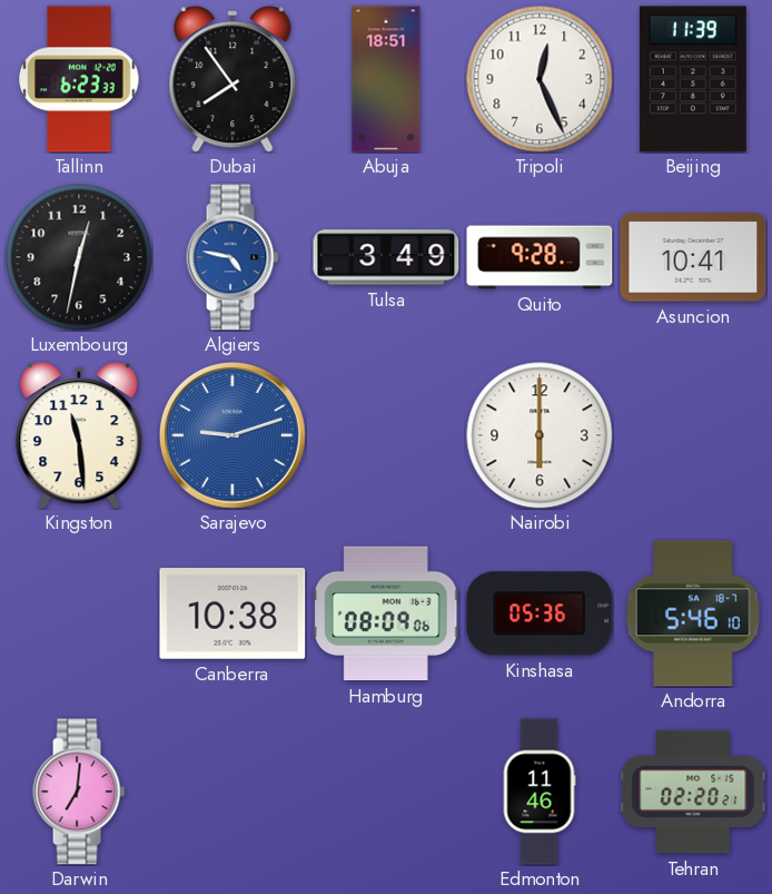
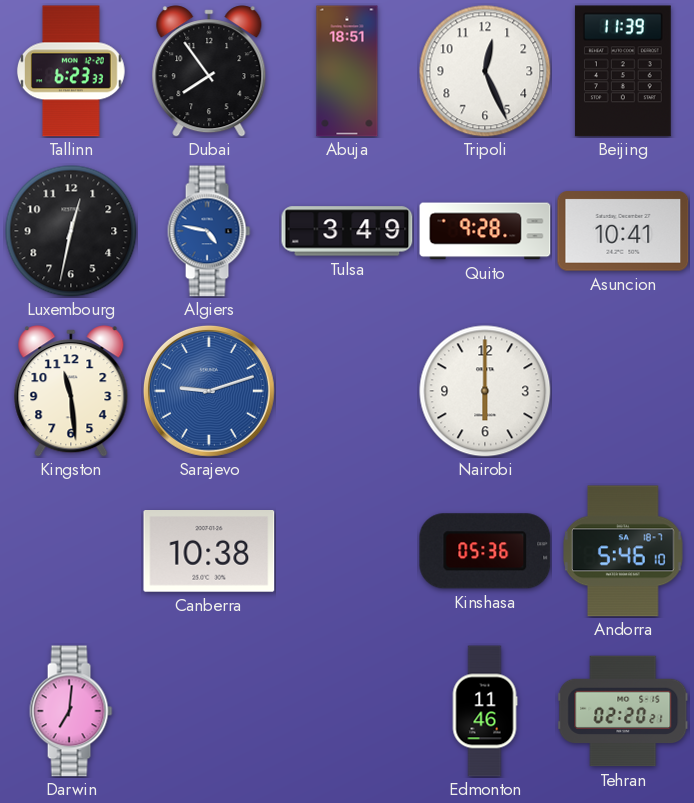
Hamburg: 08:09 -> none (386, 613)
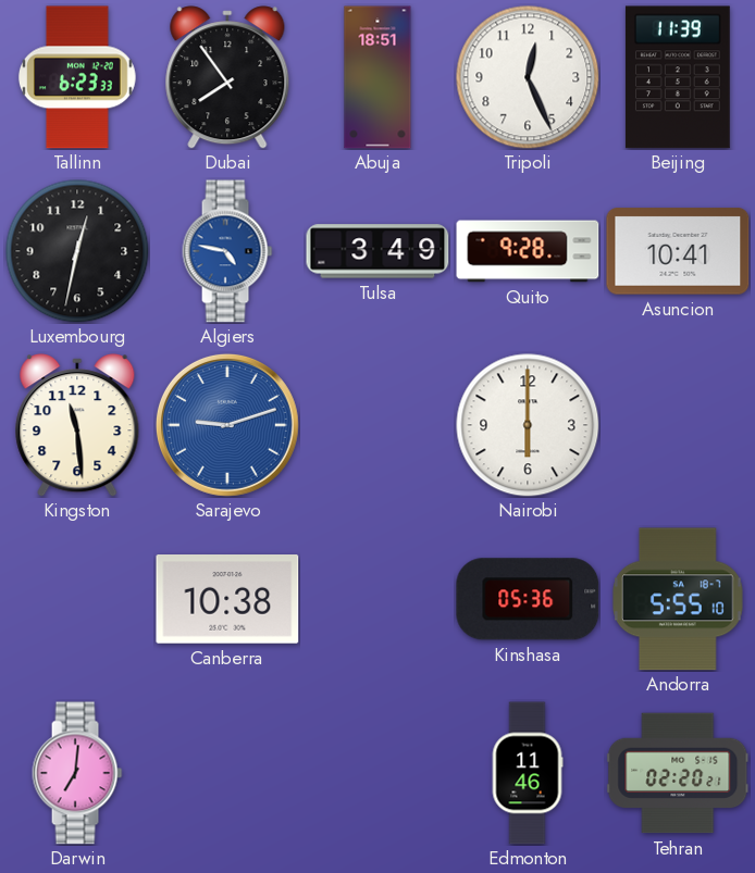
Andorra: 5:46 -> 5:55 (679, 599)
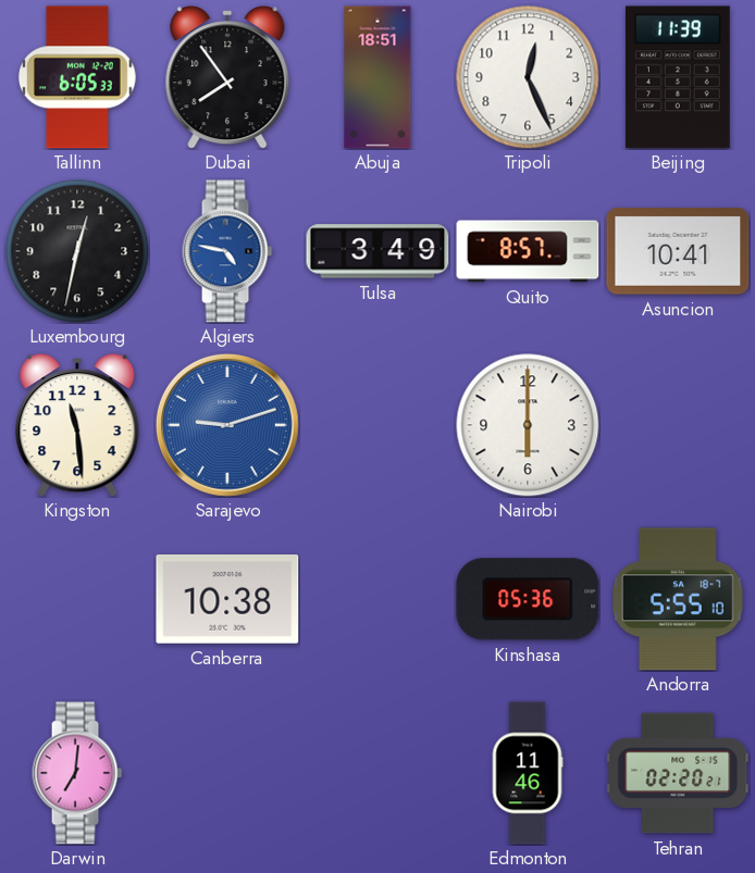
Tallinn: 6:23 -> 6:05 (77, 77)
Quito: 9:28 -> 8:57 (528, 251)
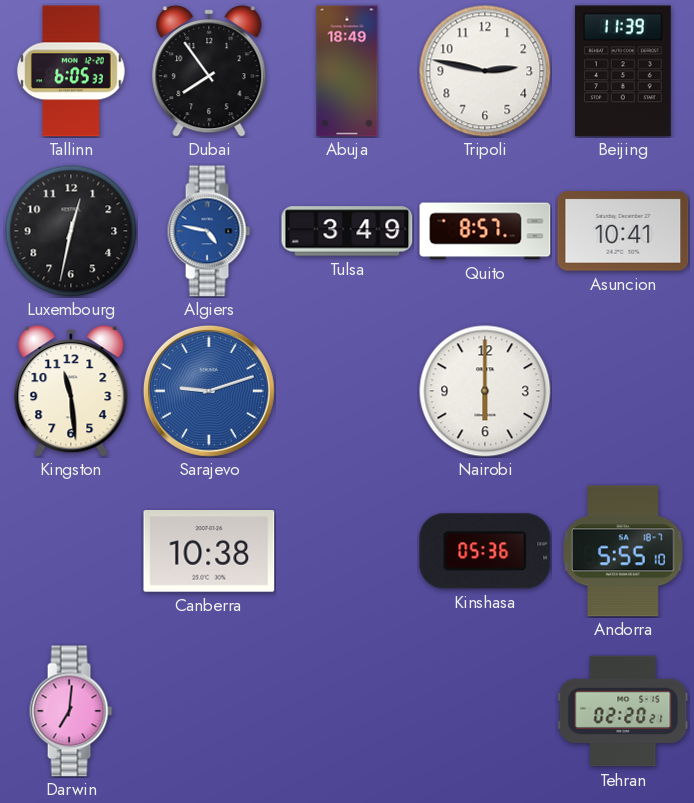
Abuja: 18:51 -> 18:49 (347, 71)
Tripoli: 12:26 -> 2:47 (485, 71)
Edmonton: 11:46 -> none (528, 773)
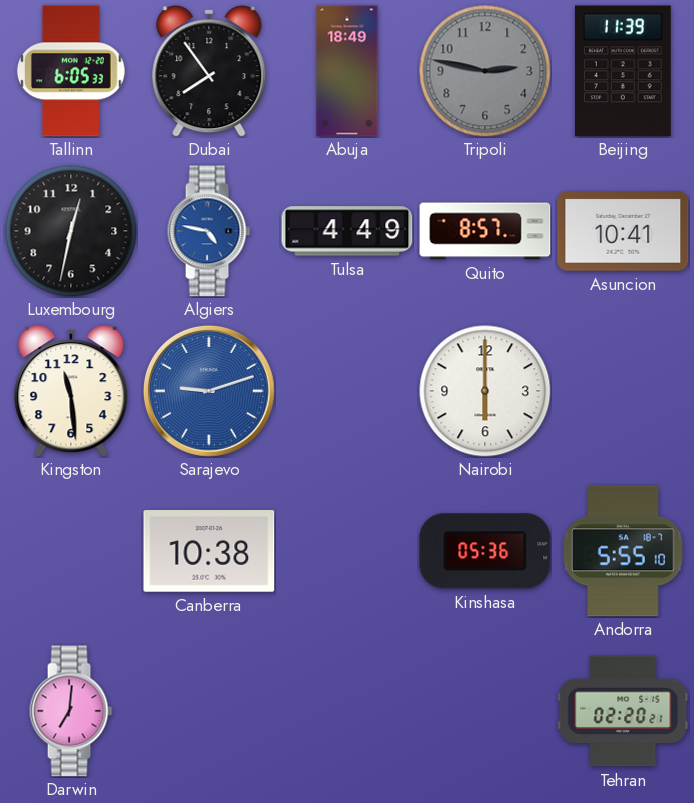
Tripoli dial: white -> grey (485, 71)
Tulsa: 3:49 -> 4:49 (347, 231)
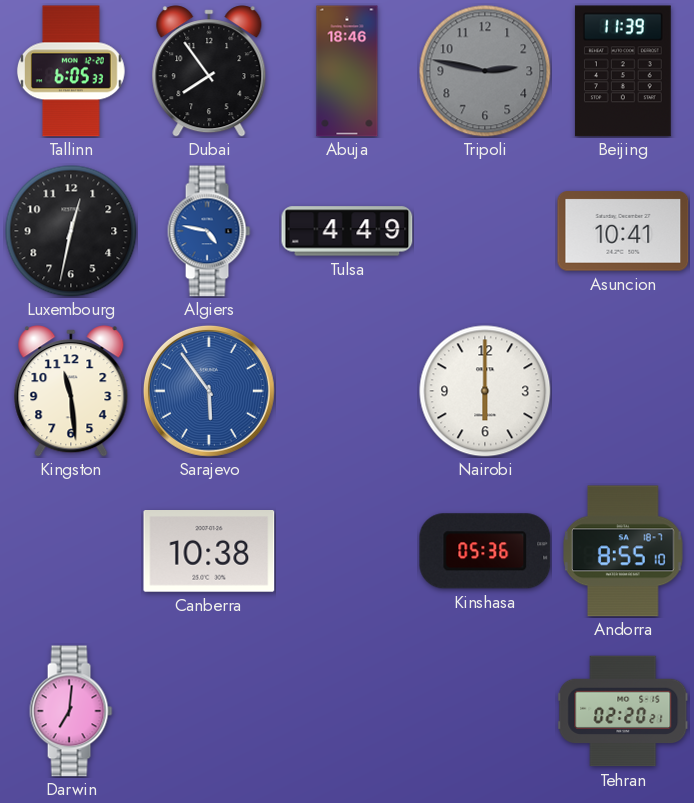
Abuja: 18:49 -> 18:46 (347, 71)
Quito: 8:57 -> none (485, 231)
Sarajevo: 9:12 -> 5:54 (209, 391)
Andorra: 5:55 -> 8:55 (624, 551)
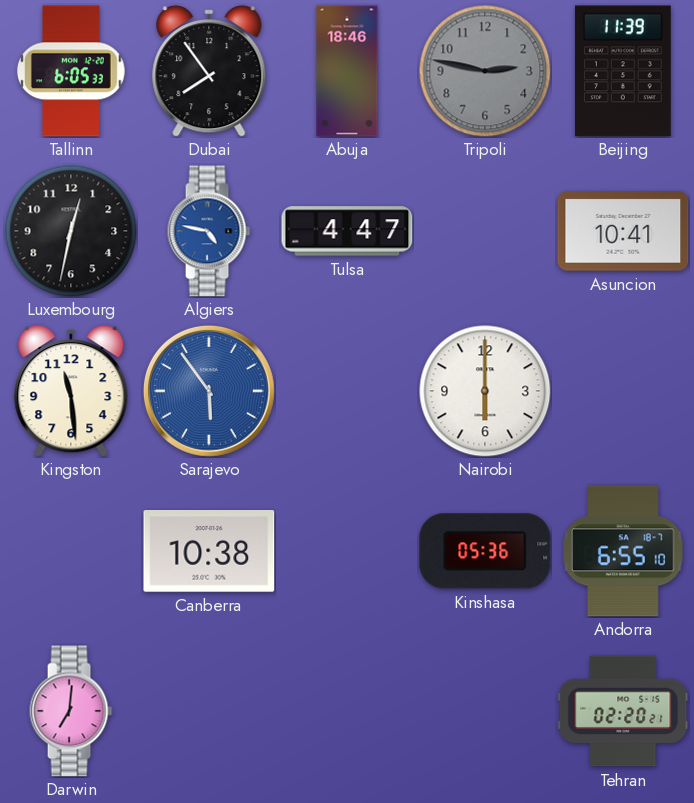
Tulsa: 4:49 -> 4:47 (347, 231)
Andorra: 8:55 -> 6:55 (624, 551)
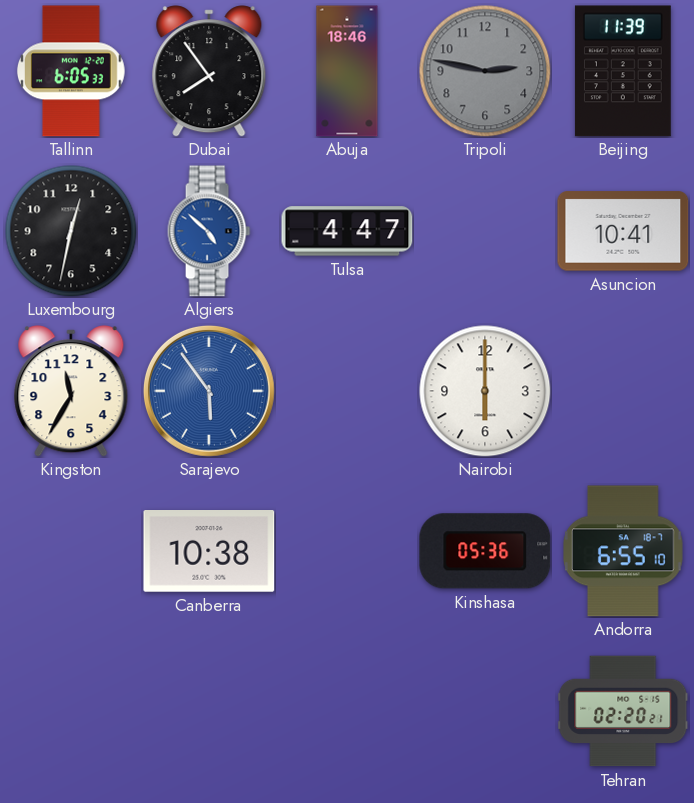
Algiers: 4:47 -> 4:52 (209, 231)
Kingston: 11:29 -> 11:35 (71, 391)
Darwin: 7:01 -> none (71, 711)
